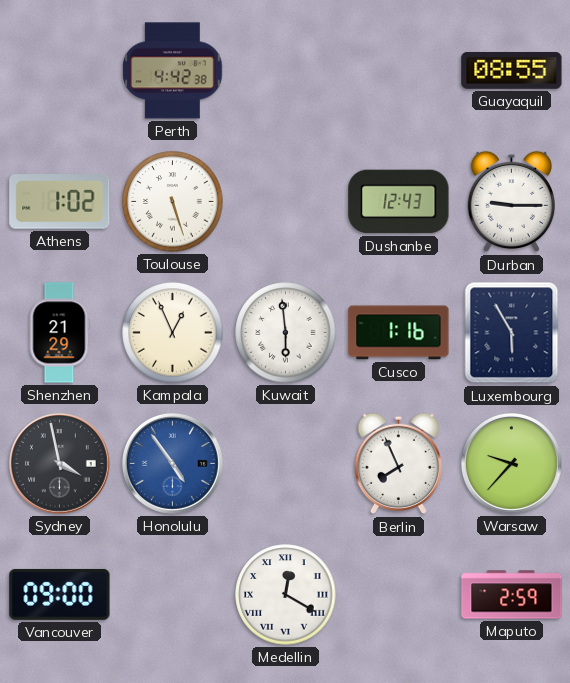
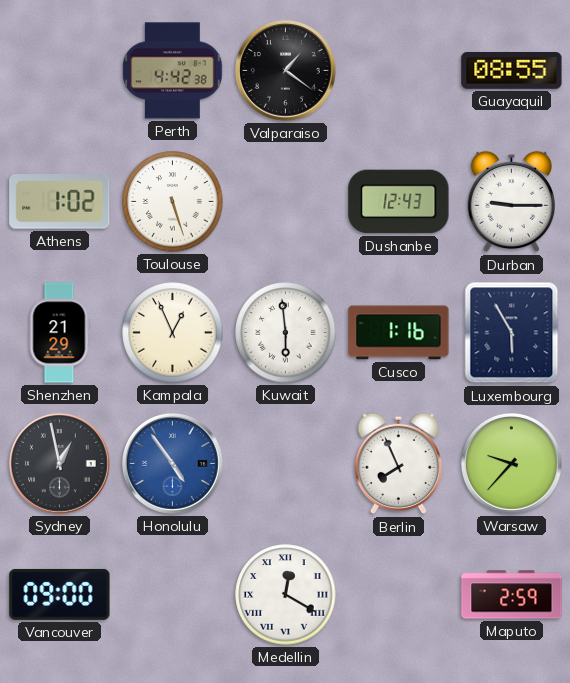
Valparaiso: none -> 1:21 (285, 70)
Sydney: 3:58 -> 12:58 (59, 463)
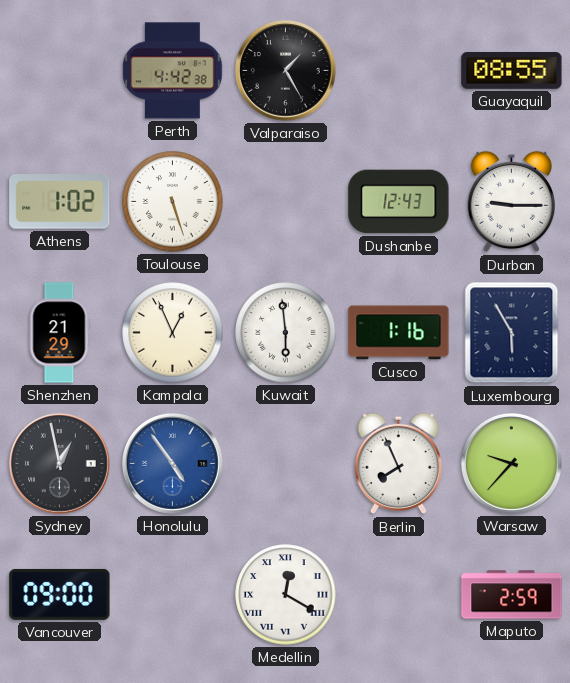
Valparaiso: 1:21 -> 1:25 (285, 70)
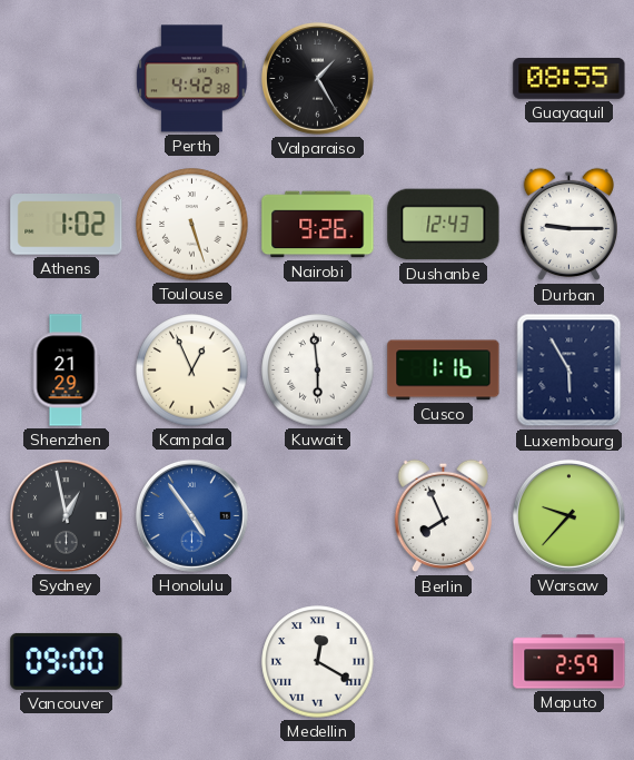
Nairobi: none -> 9:26 (318, 225)
